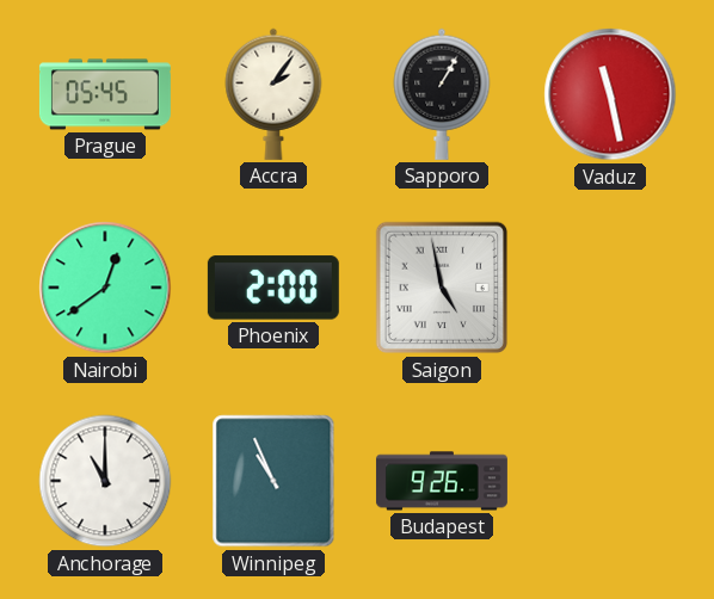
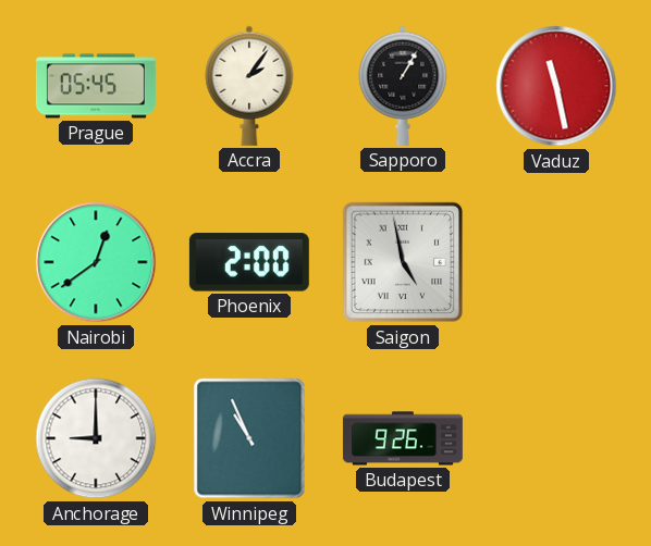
Anchorage: 11:00 -> 9:00 (96, 438)
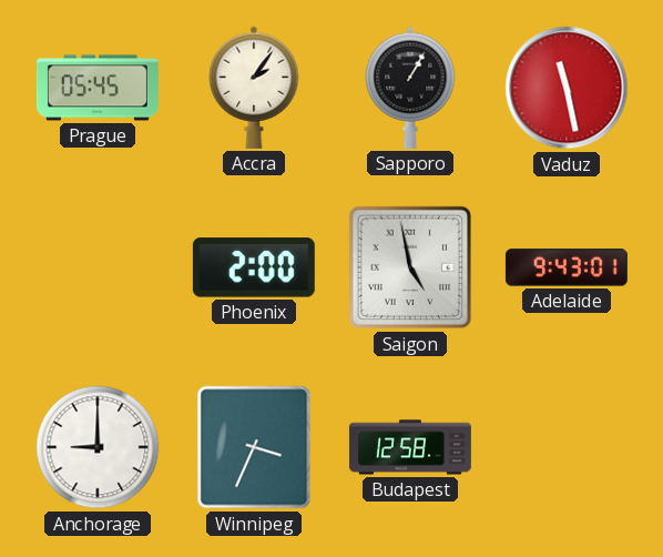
Nairobi: 12:39 -> none (96, 262)
Adelaide: none -> 9:43 (567, 267)
Winnipeg: 10:56 -> 3:34 (254, 447)
Budapest: 9:26 -> 12:58 (410, 447)
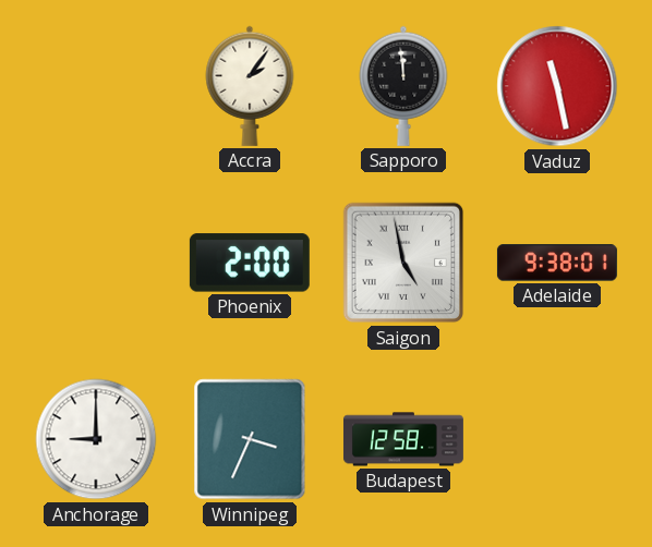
Prague: 05:45 -> none (98, 88)
Sapporo: 1:05 -> 11:59 (403, 86)
Adelaide: 9:43 -> 9:38 (557, 263)
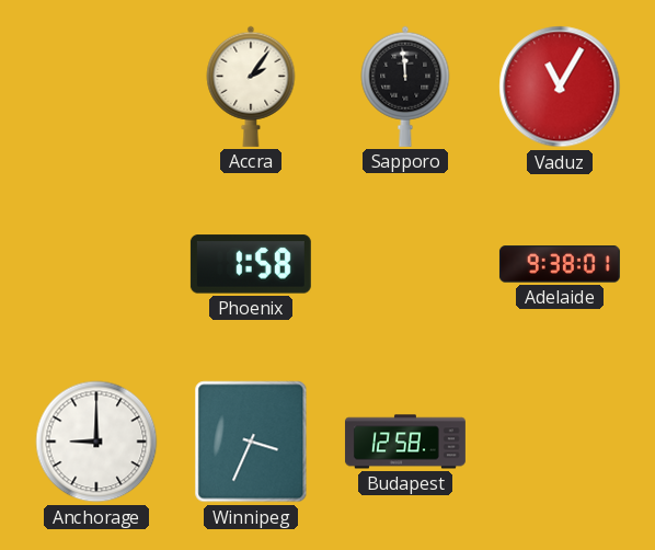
Vaduz: 11:28 -> 11:05 (560, 87)
Phoenix: 2:00 -> 1:58 (251, 264)
Saigon: 4:58 -> none (403, 263)
